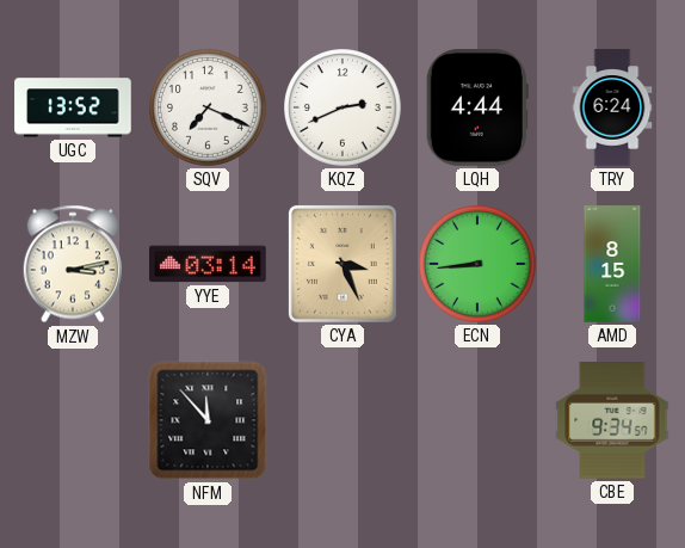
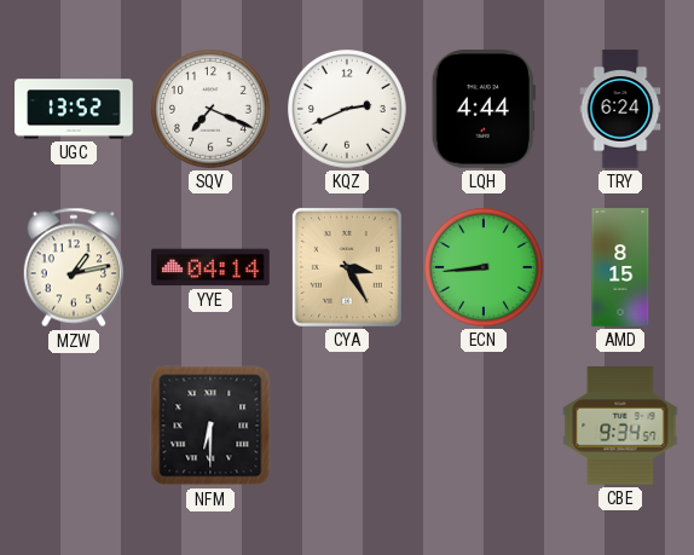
MZW: 3:13 -> 1:13 (74, 267)
YYE: 03:14 -> 04:14 (210, 267)
CYA: 3:26 -> 3:25 (347, 267)
NFM: 11:53 -> 6:30 (210, 426)
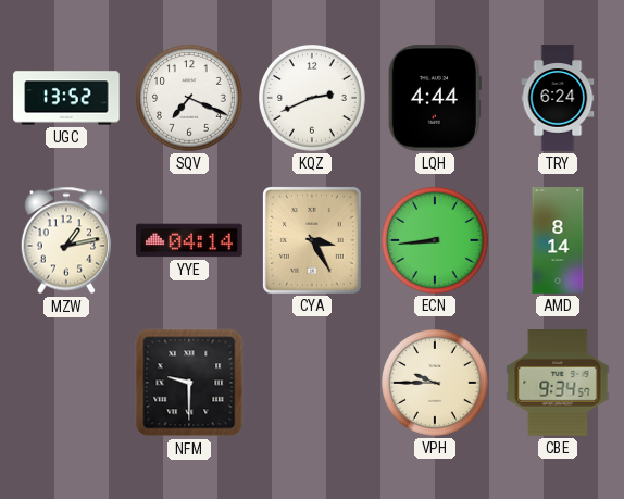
AMD: 8:15 -> 8:14 (558, 240)
NFM: 6:30 -> 9:30 (189, 383)
VPH: none -> 9:45 (436, 384)
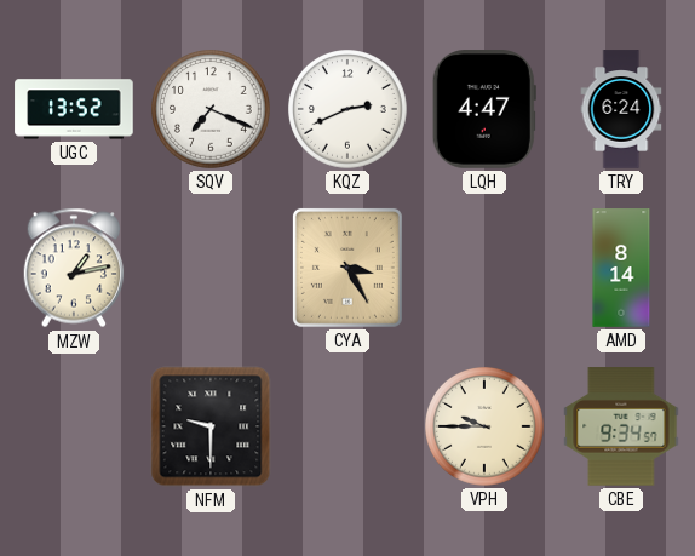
LQH: 4:44 -> 4:47 (484, 109)
YYE: 04:14 -> none (189, 240)
ECN: 8:44 -> none (436, 241)
